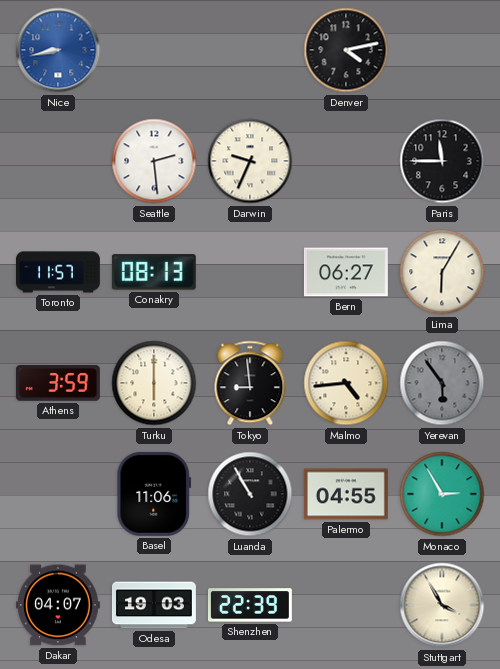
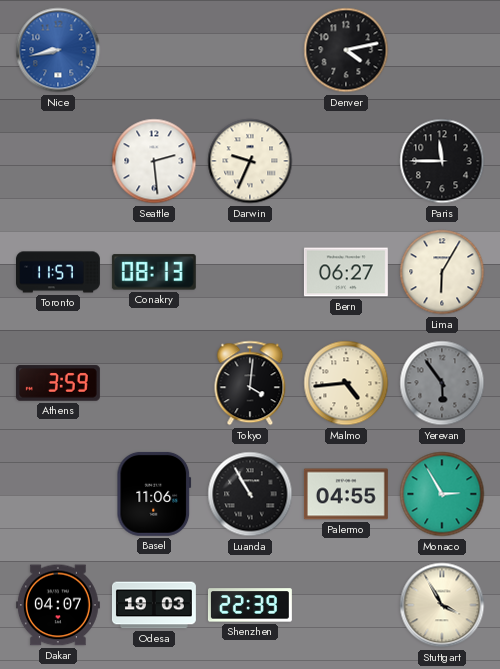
Turku: 6:00 -> none (154, 383)
Tokyo: 8:59 -> 4:01 (250, 383)
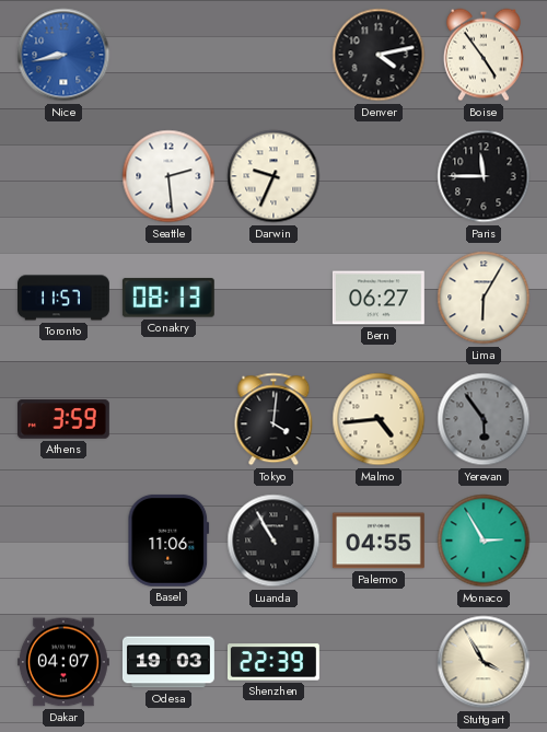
Boise: none -> 4:54 (484, 55)
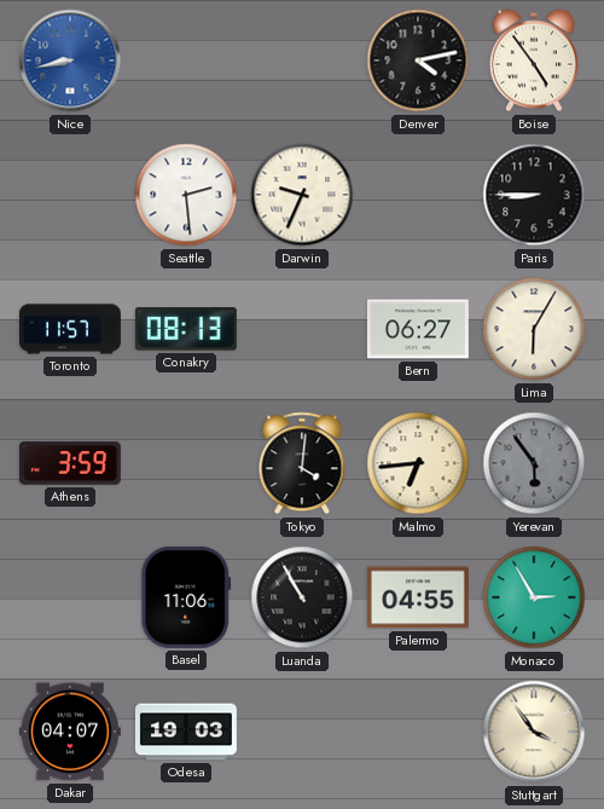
Paris: 11:45 -> 8:45 (534, 195)
Malmo: 4:44 -> 6:44 (418, 463)
Shenzhen: 22:39 -> none (273, 662)
Stuttgart: 3:55 -> 3:54 (534, 732)
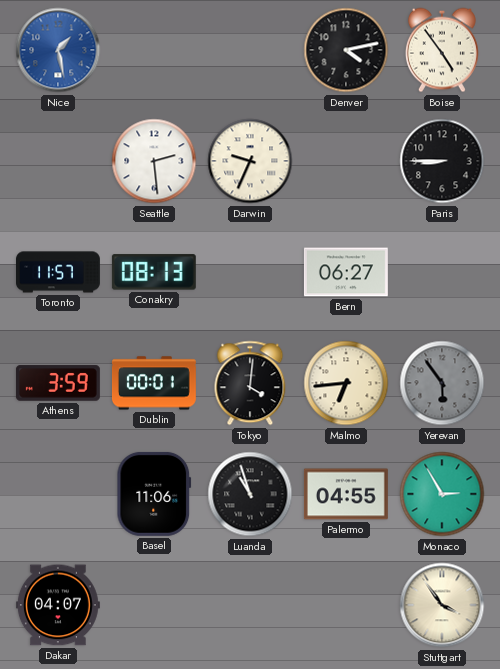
Nice: 8:43 -> 1:28 (58, 50)
Lima: 6:05 -> none (534, 329)
Dublin: none -> 00:01 (154, 383)
Luanda: 10:55 -> 10:57 (250, 494)
Odesa: 19:03 -> none (186, 732)
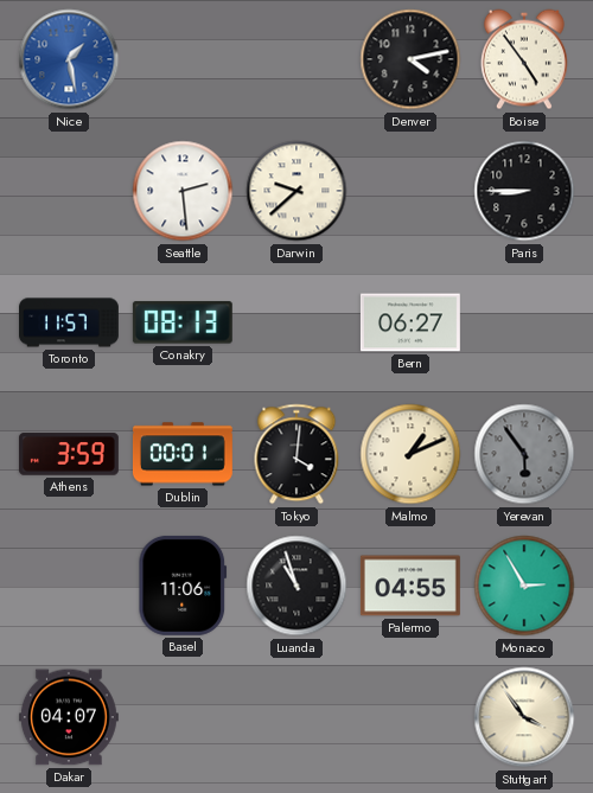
Darwin: 9:34 -> 9:38 (296, 191)
Malmo: 6:44 -> 1:11 (410, 454)
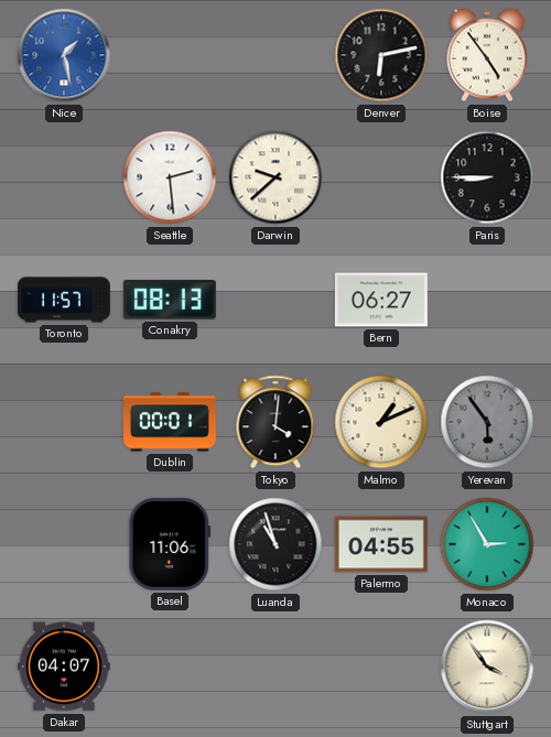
Denver: 4:13 -> 6:13 (381, 55)
Athens: 3:59 -> none (69, 454)
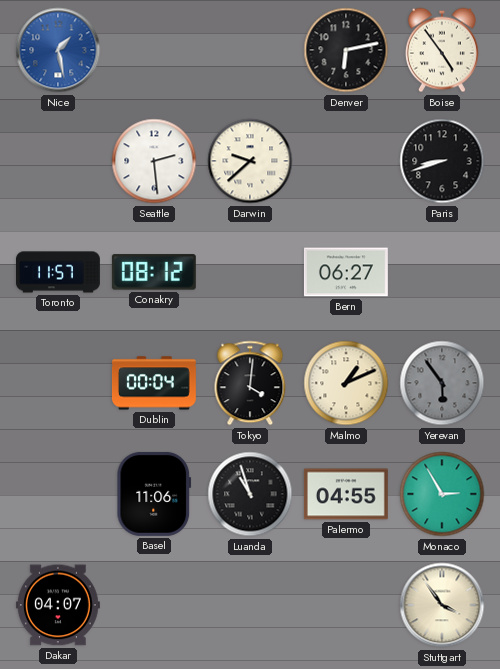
Paris: 8:45 -> 8:42 (442, 161)
Conakry: 08:13 -> 08:12 (154, 272)
Dublin: 00:01 -> 00:04 (154, 383)
